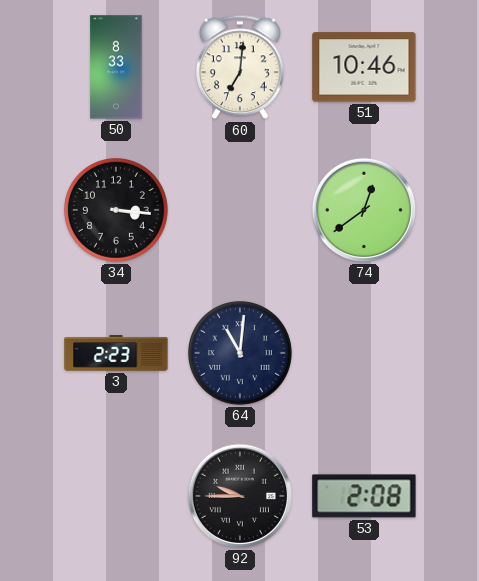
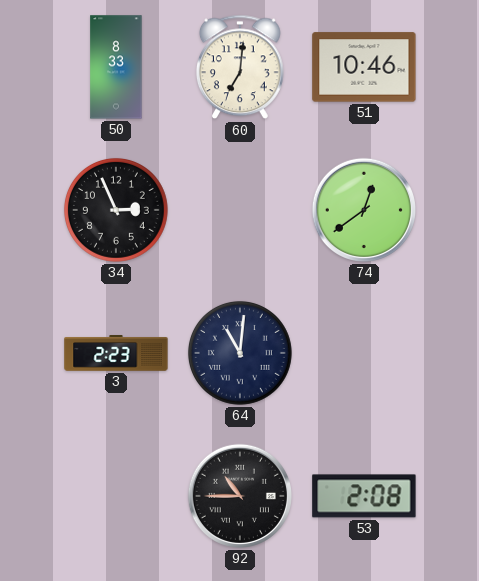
34: 3:16 -> 2:56 (116, 210)
92: 9:45 -> 10:45 (240, 496)
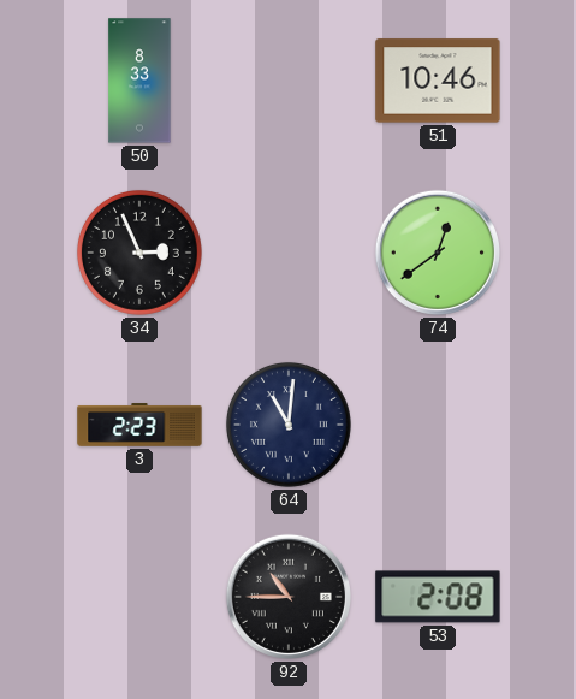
60: 7:01 -> none (240, 67)
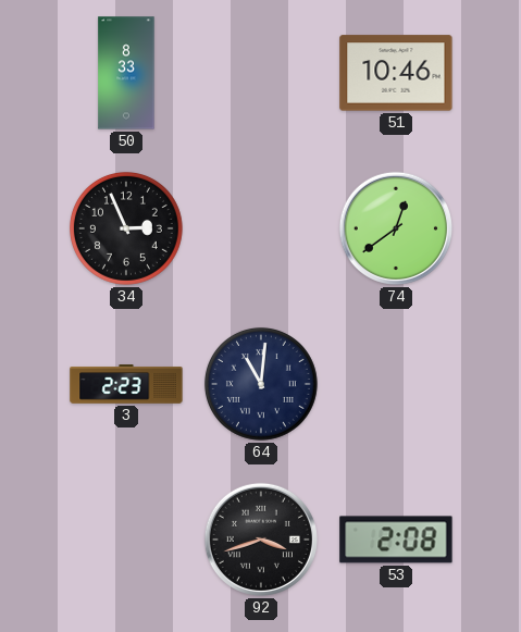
92: 10:45 -> 3:42 (261, 540)
